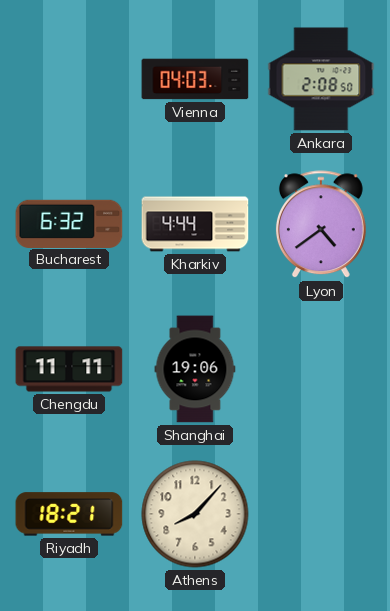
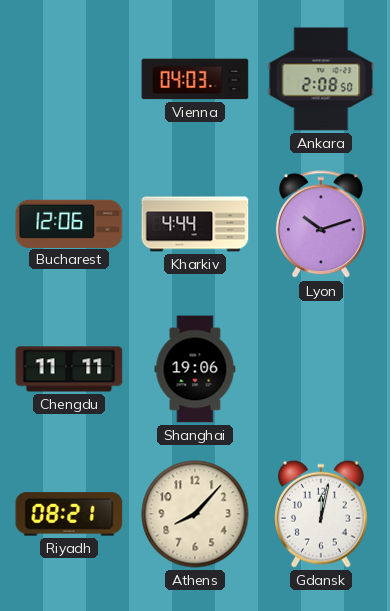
Bucharest: 6:32 -> 12:06 (69, 223)
Lyon: 4:39 -> 10:12 (321, 225)
Riyadh: 18:21 -> 08:21 (69, 514)
Gdansk: none -> 12:02 (322, 514)
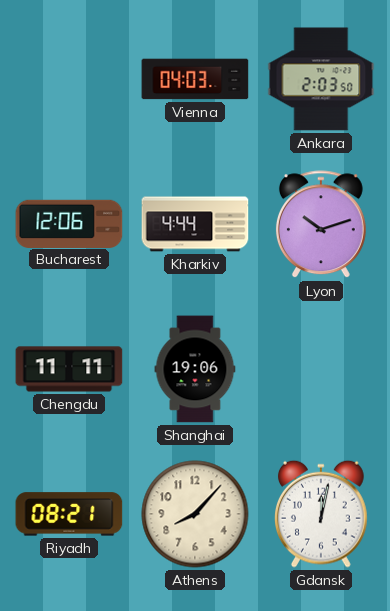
Ankara: 2:08 -> 2:03 (321, 79)
